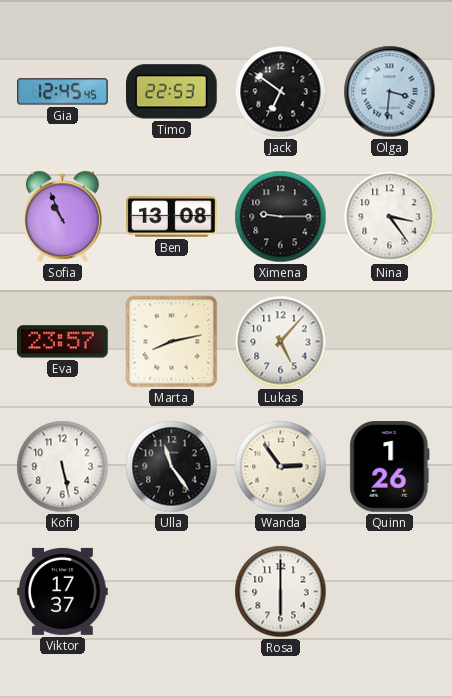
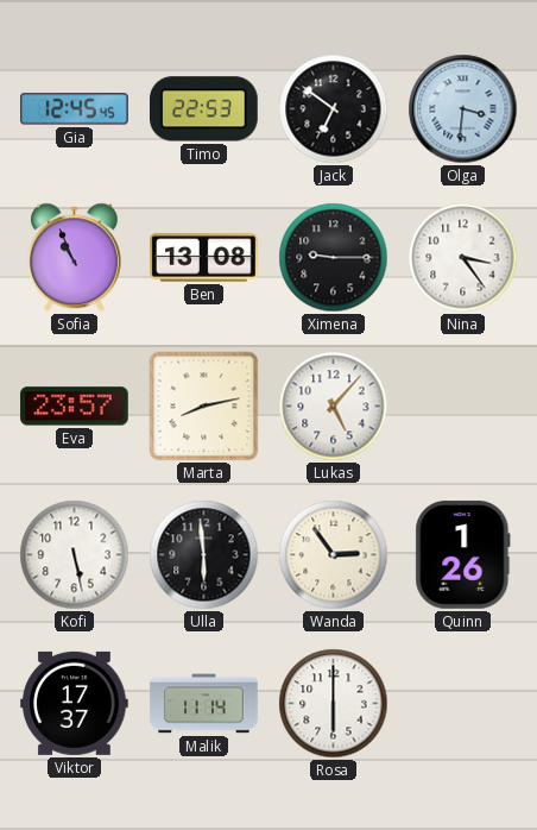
Ulla: 11:24 -> 5:59 (204, 555)
Malik: none -> 11:14 (204, 704)
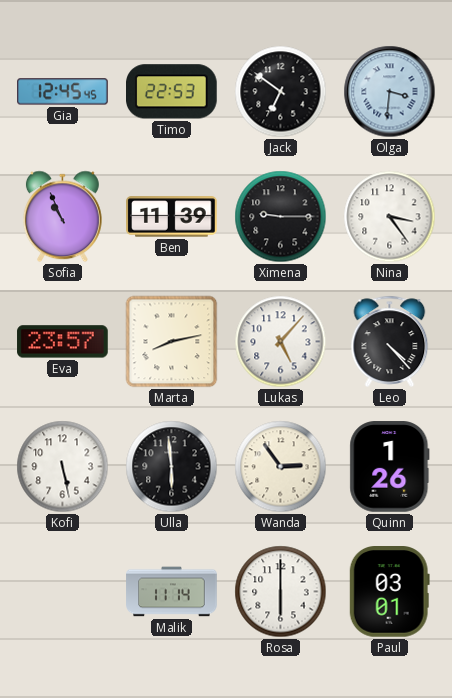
Ben: 13:08 -> 11:39 (172, 217)
Leo: none -> 4:23 (390, 341)
Viktor: 17:37 -> none (75, 703)
Paul: none -> 03:01 (389, 592)
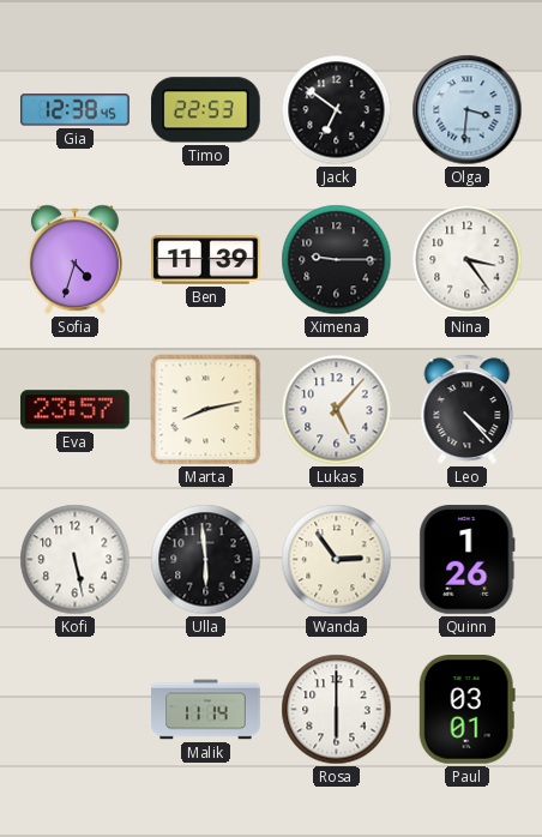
Gia: 12:45 -> 12:38 (76, 110)
Sofia: 10:56 -> 4:33 (74, 260)
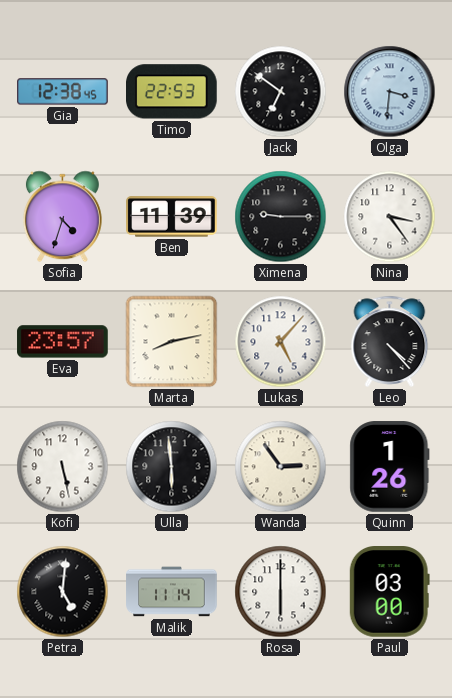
Petra: none -> 5:01 (63, 592)
Paul: 03:01 -> 03:00 (389, 592)
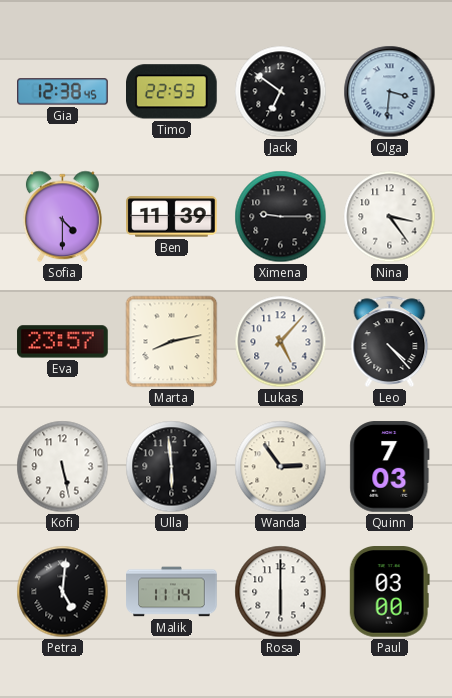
Sofia: 4:33 -> 4:30 (62, 217)
Quinn: 1:26 -> 7:03 (390, 467)
